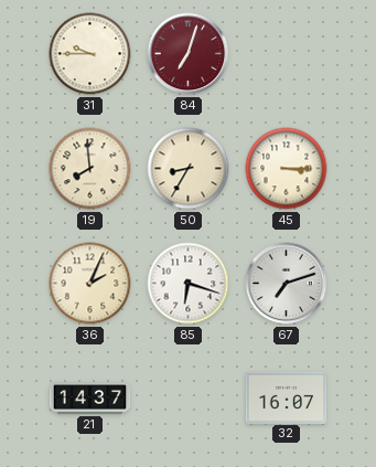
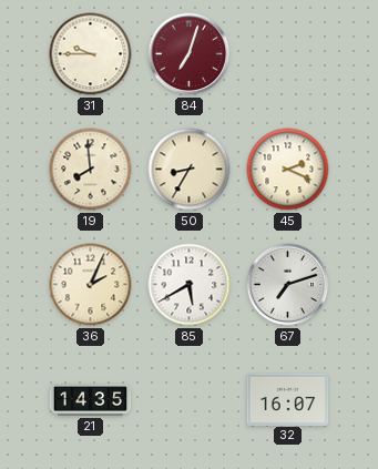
45: 3:15 -> 2:19 (288, 170)
85: 6:18 -> 5:40 (190, 285)
21: 14:37 -> 14:35 (91, 400)
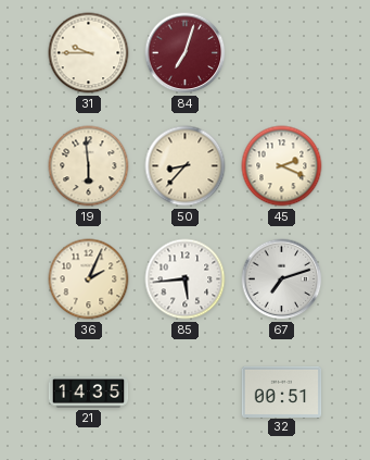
19: 7:59 -> 5:59 (89, 166)
50: 8:35 -> 8:37 (186, 166)
85: 5:40 -> 5:44 (186, 279)
32: 16:07 -> 00:51 (282, 391)
